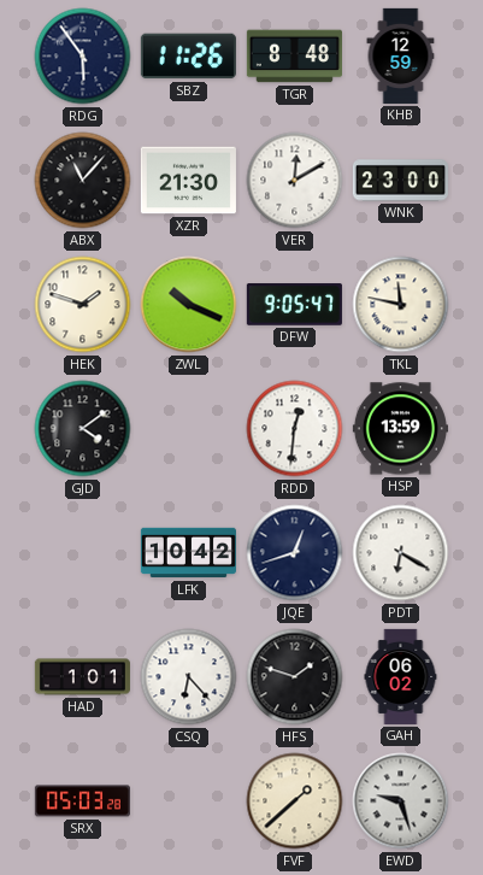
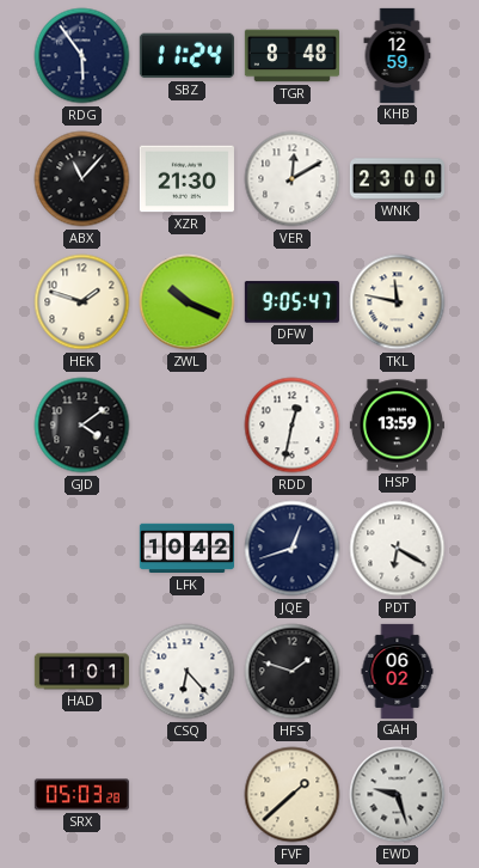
SBZ: 11:26 -> 11:24 (186, 56)
RDD: 12:31 -> 12:32 (293, 426)
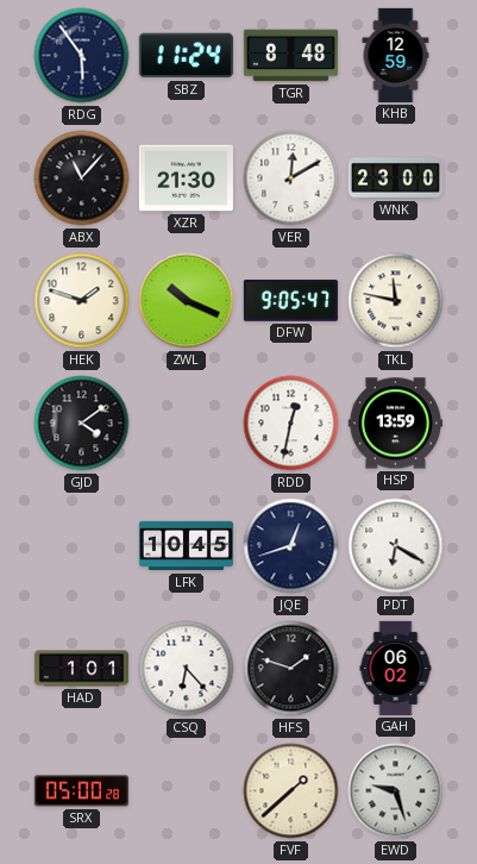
LFK: 10:42 -> 10:45 (186, 546)
SRX: 05:03 -> 05:00 (81, 791)
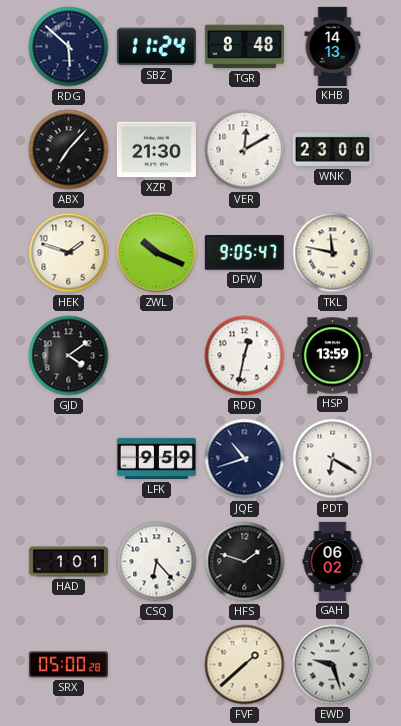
RDG: 5:54 -> 5:52 (69, 47)
KHB: 12:59 -> 14:13 (333, 46)
ABX: 11:07 -> 7:07 (69, 150)
LFK: 10:45 -> 9:59 (156, 459)
JQE: 12:42 -> 10:42 (245, 459)
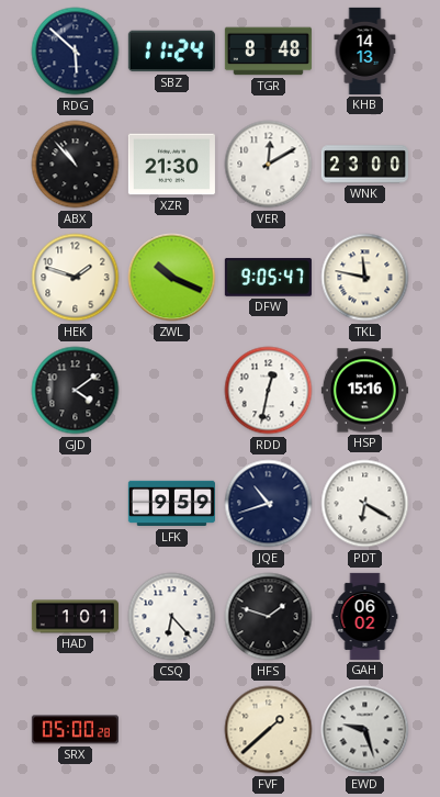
ABX: 7:07 -> 10:53 (76, 165)
HSP: 13:59 -> 15:16 (364, 391)
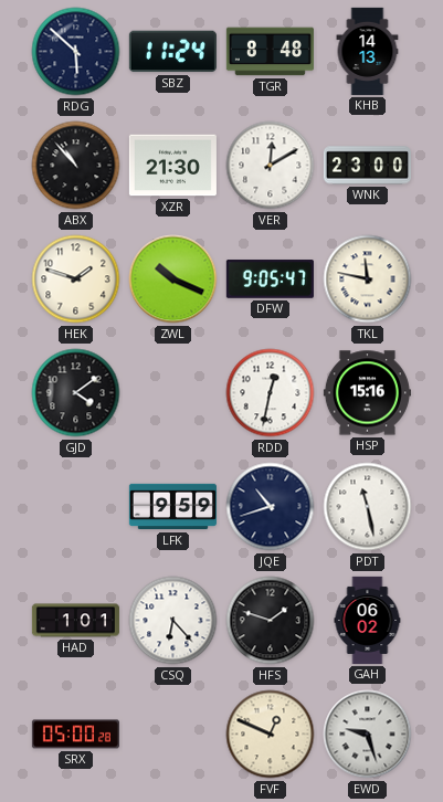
PDT: 6:20 -> 11:28 (368, 507)
FVF: 1:38 -> 12:49 (271, 735)
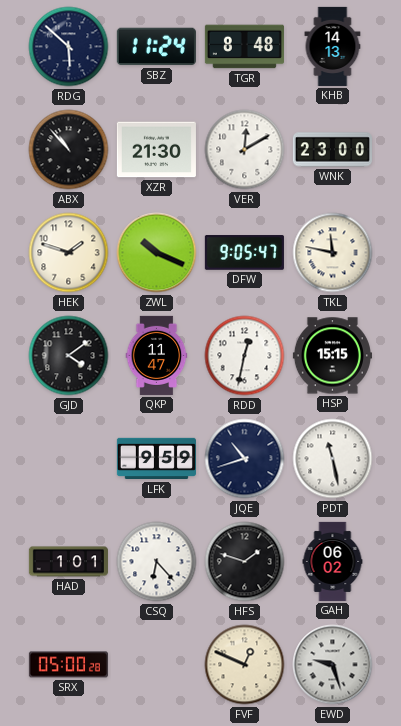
QKP: none -> 11:47 (157, 355)
HSP: 15:16 -> 15:15 (332, 356)
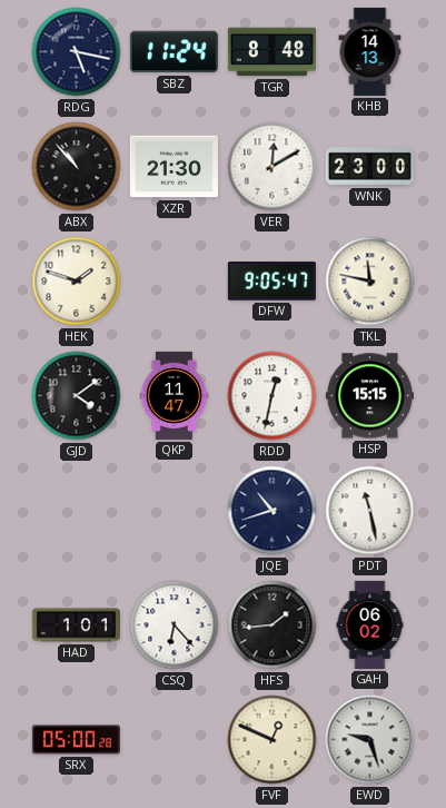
RDG: 5:52 -> 5:17 (77, 52)
ZWL: 10:19 -> none (157, 253)
LFK: 9:59 -> none (156, 459)
HFS: 1:48 -> 1:44 (272, 625)
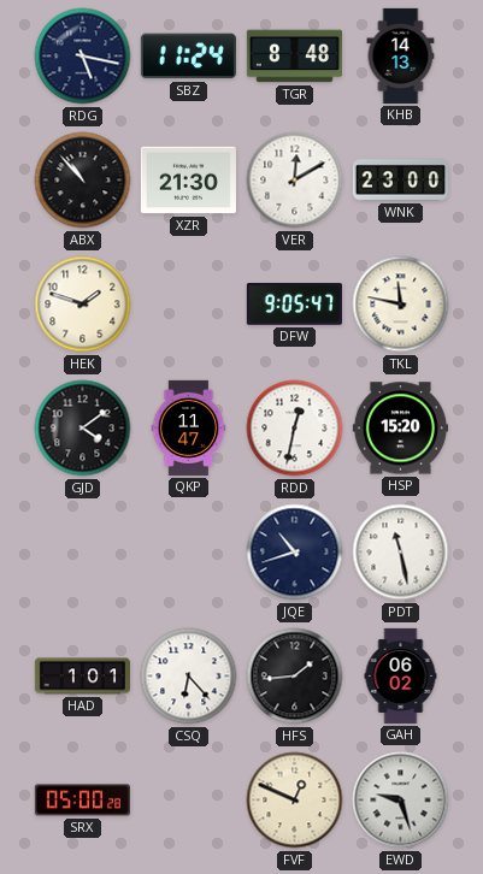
HSP: 15:15 -> 15:20 (400, 429)
